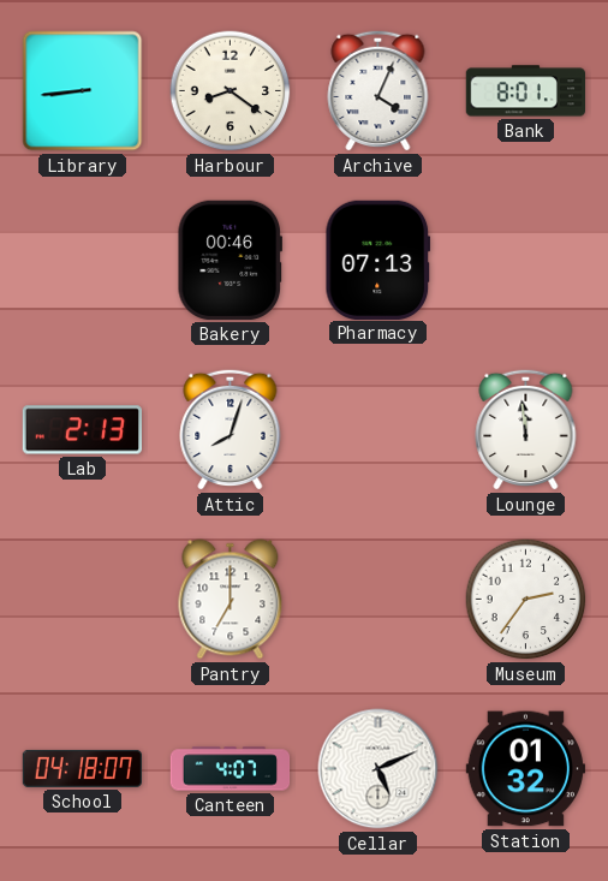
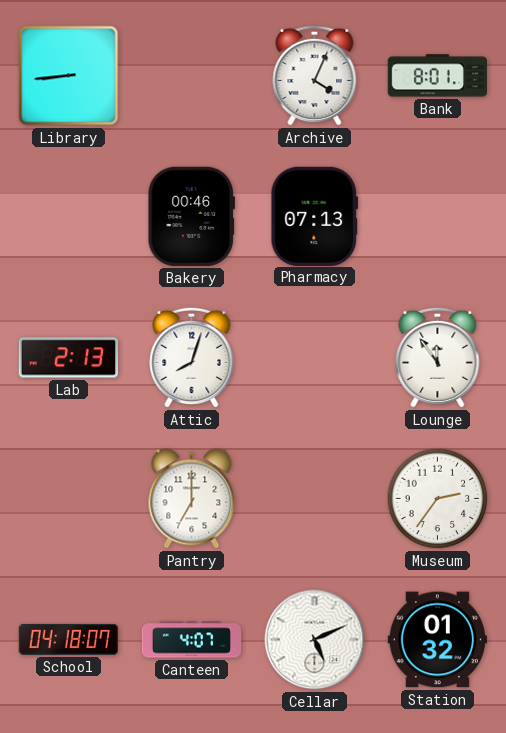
Harbour: 8:21 -> none (231, 91)
Lounge: 11:59 -> 11:54 (438, 357)
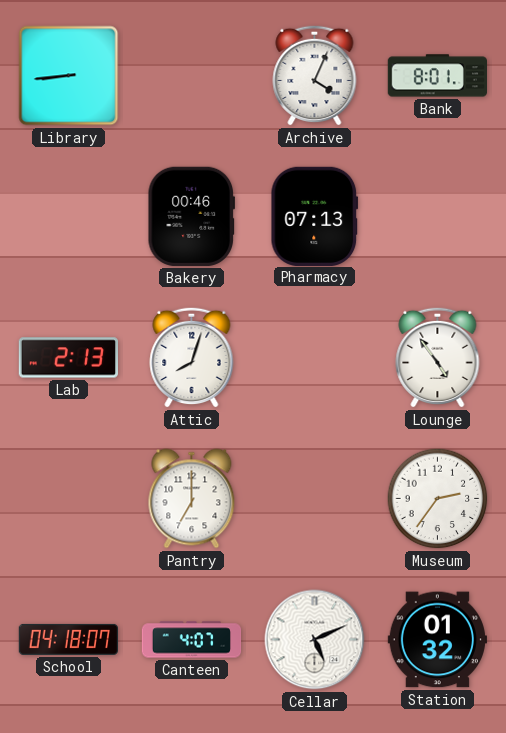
Lounge: 11:54 -> 4:54 (438, 357)
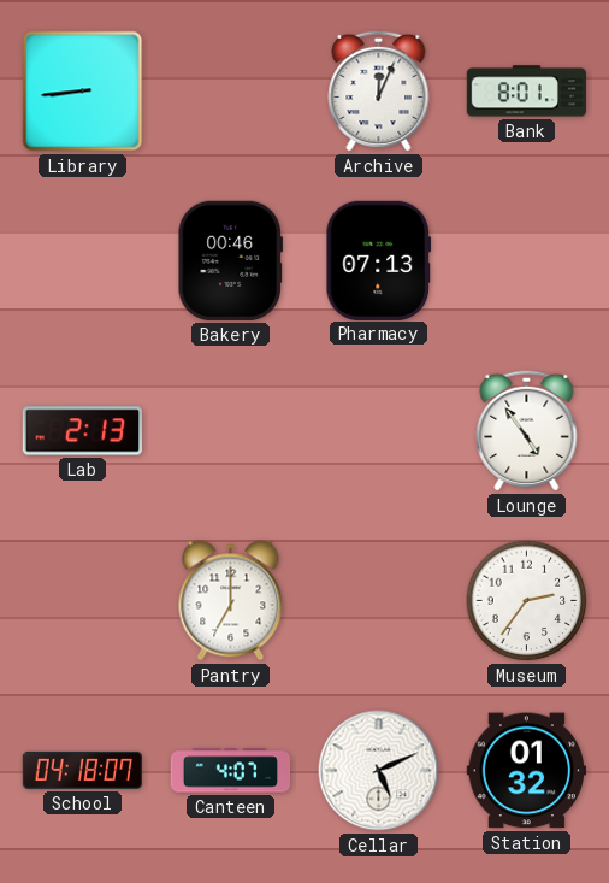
Archive: 4:04 -> 12:04 (379, 90)
Attic: 8:03 -> none (192, 357)
